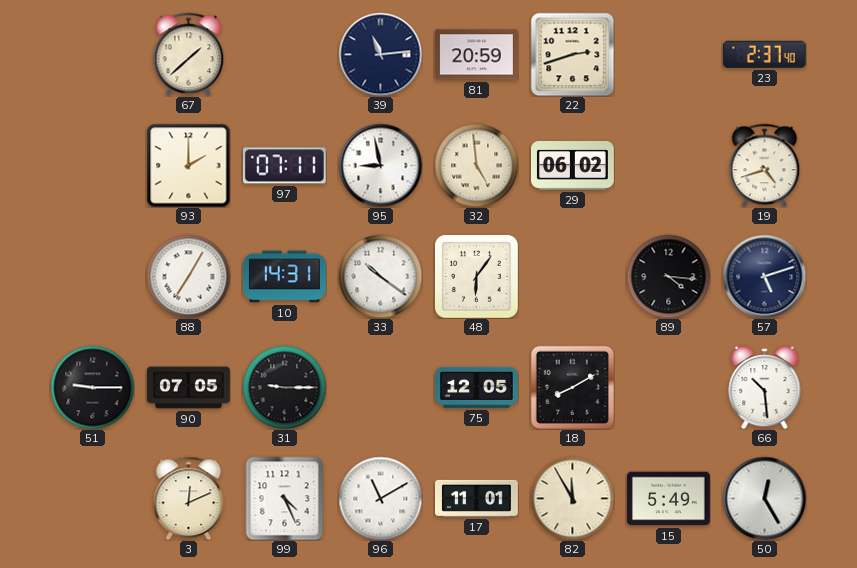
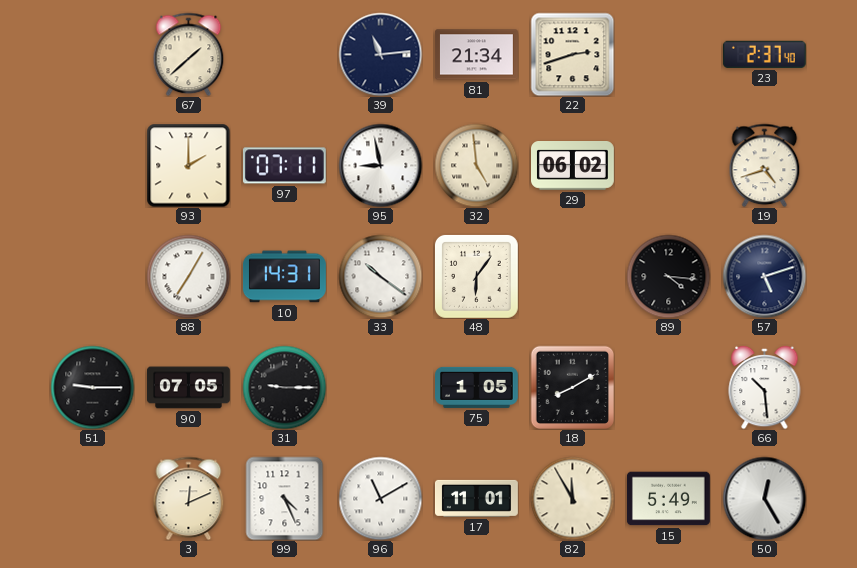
81: 20:59 -> 21:34 (477, 55)
75: 12:05 -> 1:05 (477, 387)
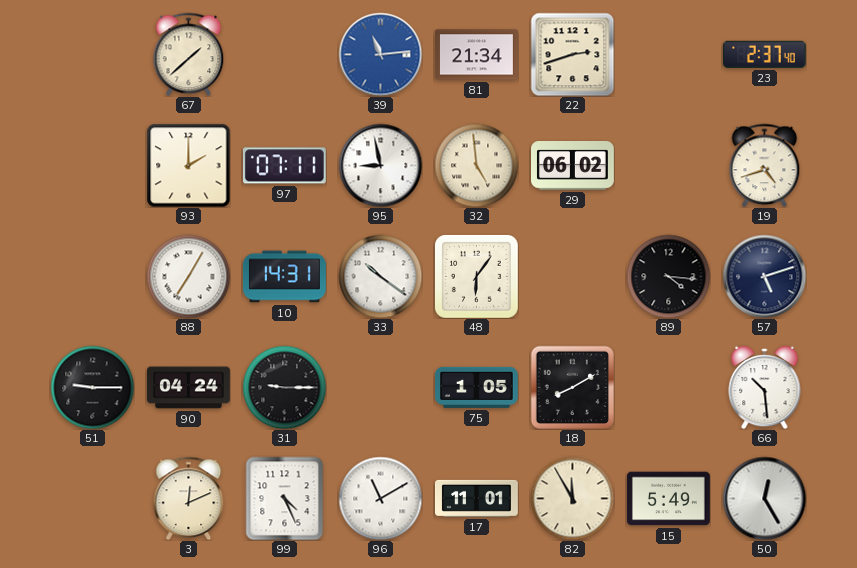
39 dial: navy -> blue (380, 54)
90: 07:05 -> 04:24 (189, 388)
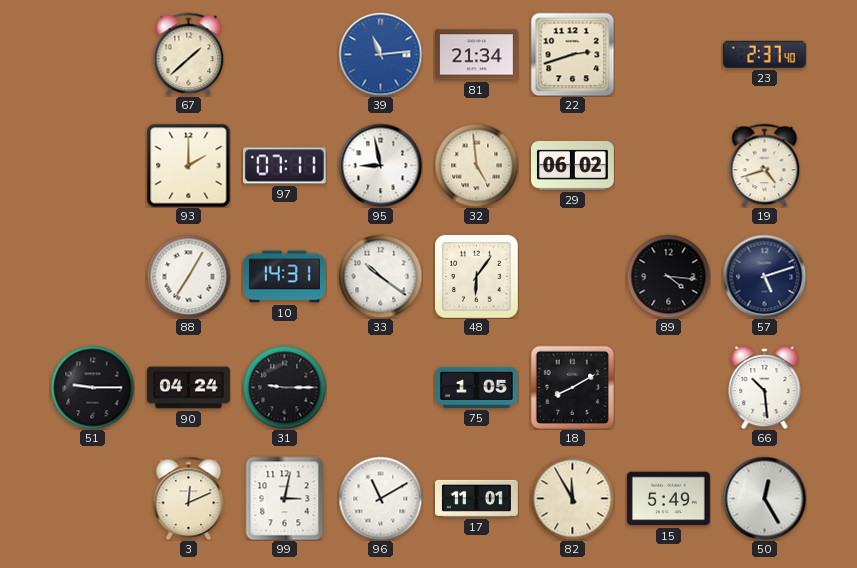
99: 4:26 -> 3:02 (285, 498)
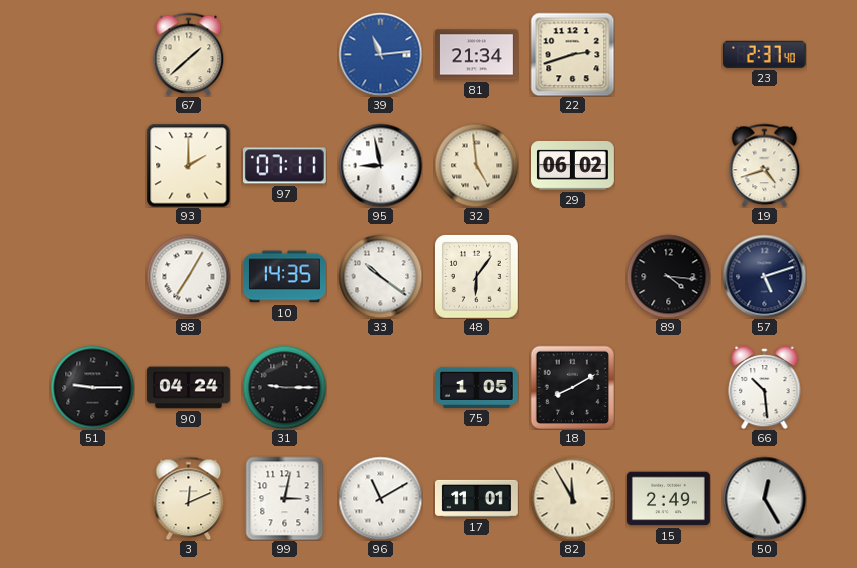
10: 14:31 -> 14:35 (284, 277)
15: 5:49 -> 2:49 (668, 499)
